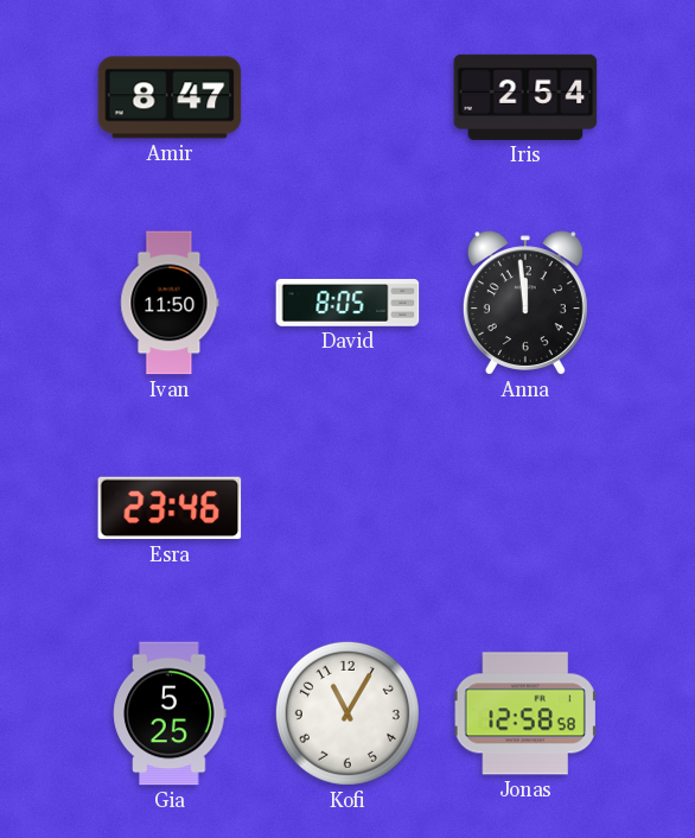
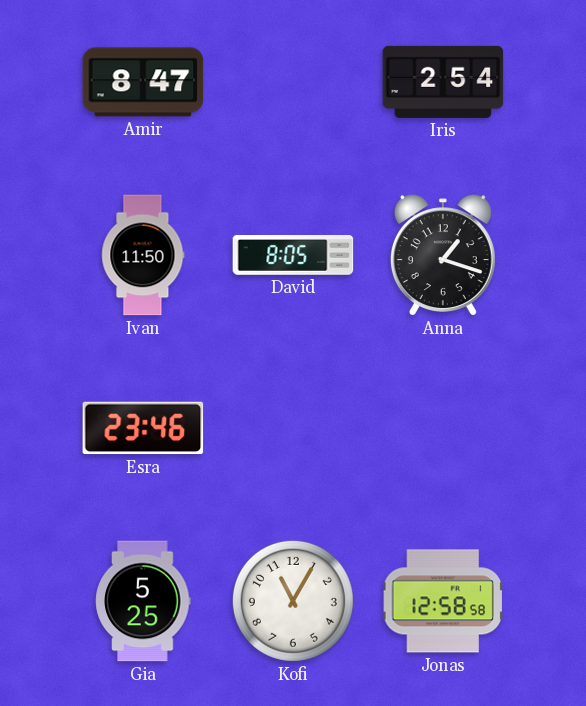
Anna: 11:59 -> 1:18 (443, 255)
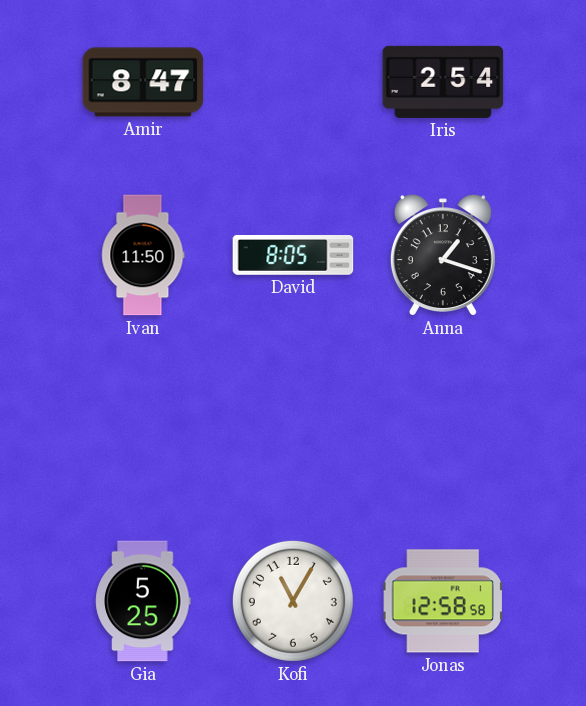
Esra: 23:46 -> none (143, 428)
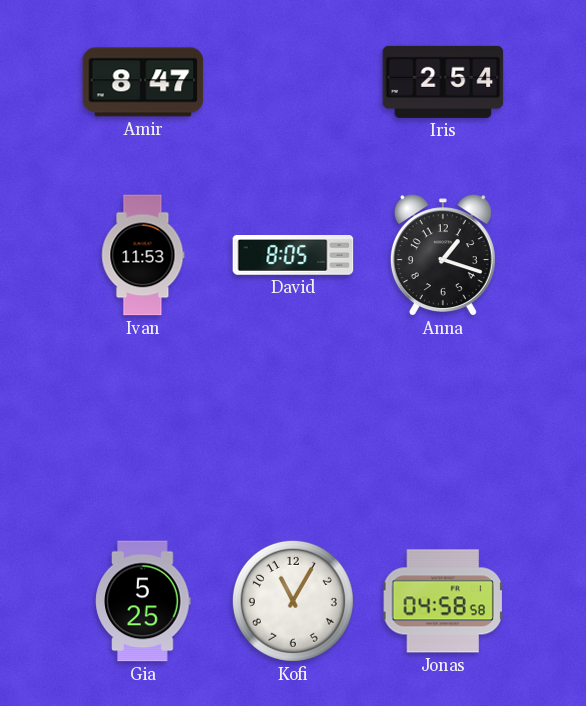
Ivan: 11:50 -> 11:53 (143, 255)
Jonas: 12:58 -> 04:58 (443, 601)
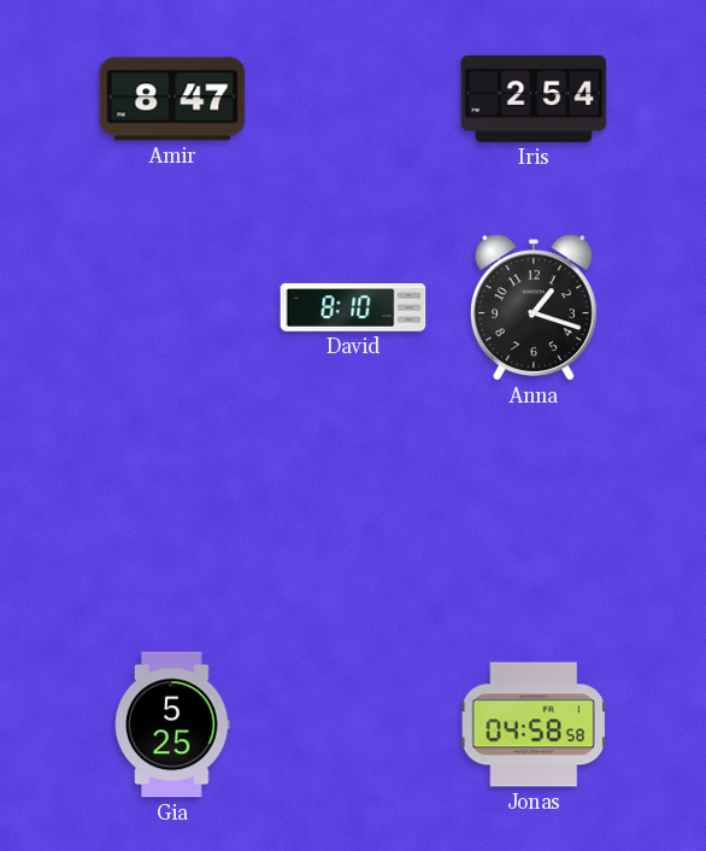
Ivan: 11:53 -> none (143, 255)
David: 8:05 -> 8:10 (353, 307)
Kofi: 11:05 -> none (293, 601)
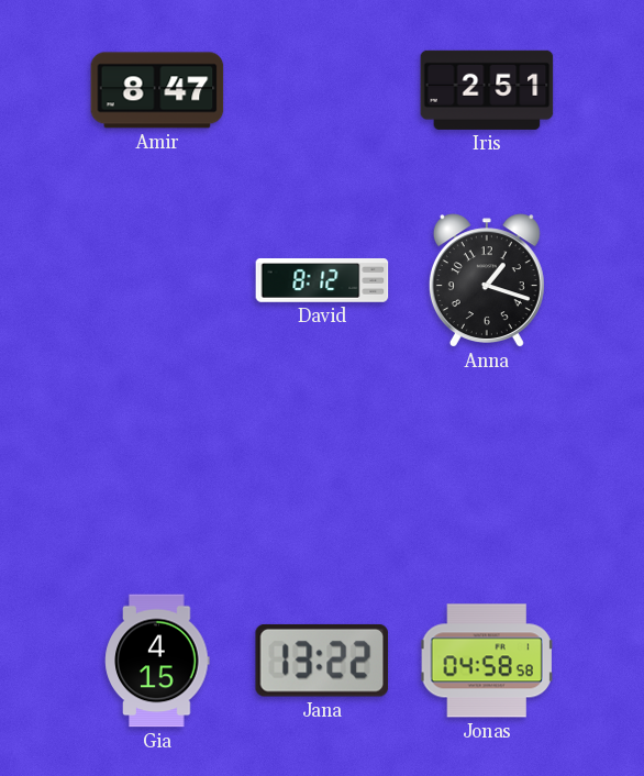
Iris: 2:54 -> 2:51 (487, 90)
David: 8:10 -> 8:12 (322, 280)
Gia: 5:25 -> 4:15 (157, 661)
Jana: none -> 13:22 (322, 661)
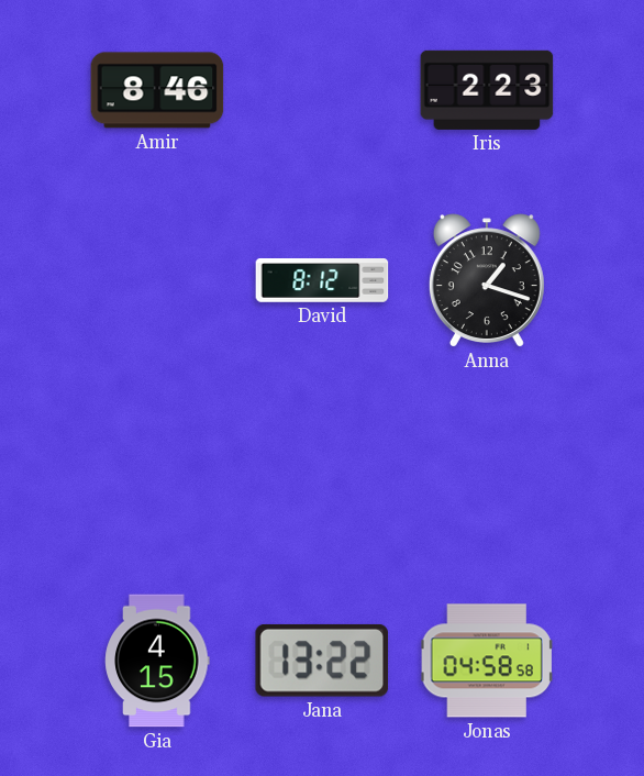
Amir: 8:47 -> 8:46 (157, 90)
Iris: 2:51 -> 2:23 (487, 90)
